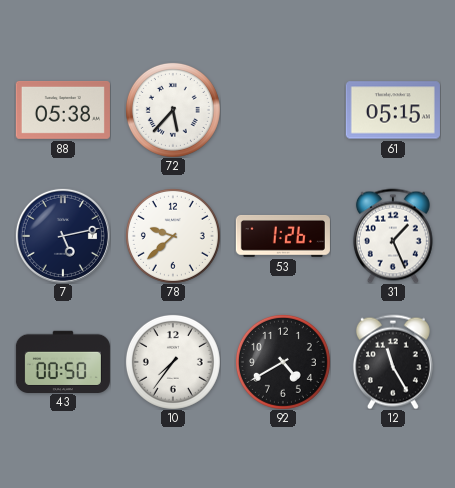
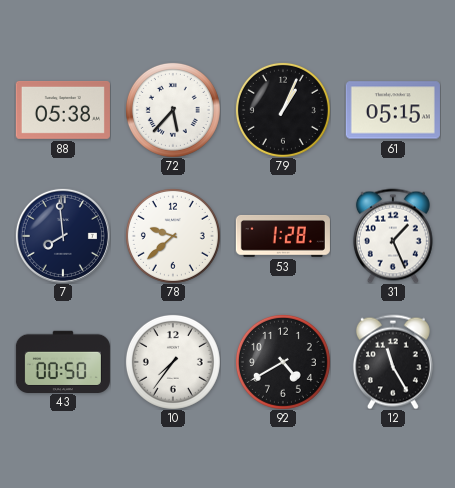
79: none -> 1:04 (283, 110)
7: 5:13 -> 7:59 (63, 236)
53: 1:26 -> 1:28 (283, 236)
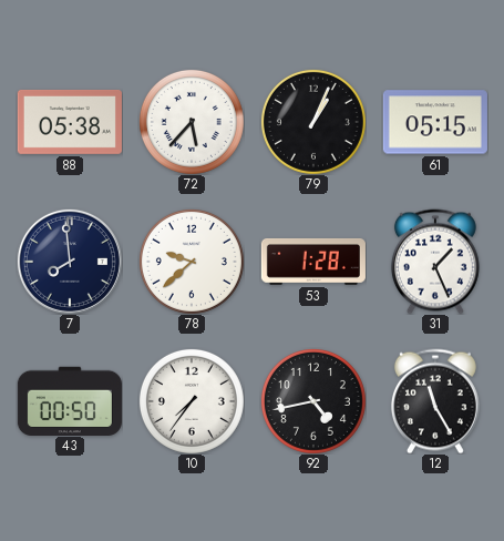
92: 4:40 -> 4:43 (313, 401)
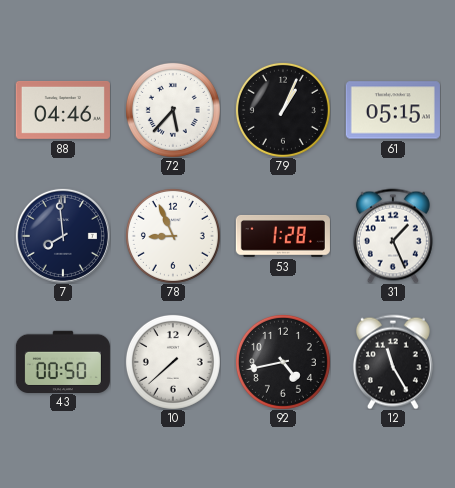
88: 05:38 -> 04:46 (63, 110)
78: 9:38 -> 8:56 (173, 236)
10: 7:36 -> 7:38 (173, 362)
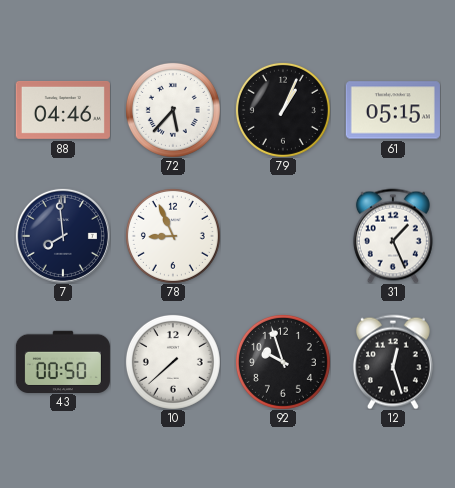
53: 1:28 -> none (283, 236)
92: 4:43 -> 9:57 (283, 362)
12: 11:25 -> 12:27 (393, 362)
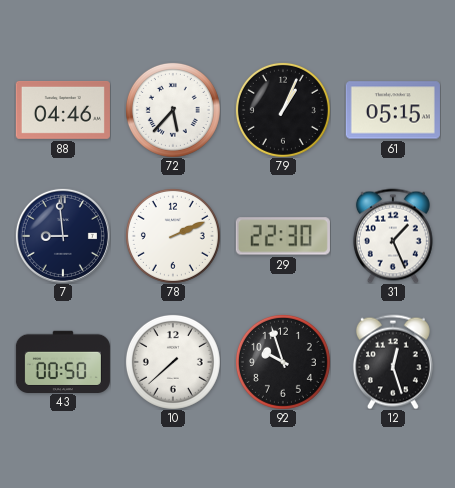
7: 7:59 -> 8:59 (63, 236)
78: 8:56 -> 2:11 (173, 236)
29: none -> 22:30 (283, 236)
